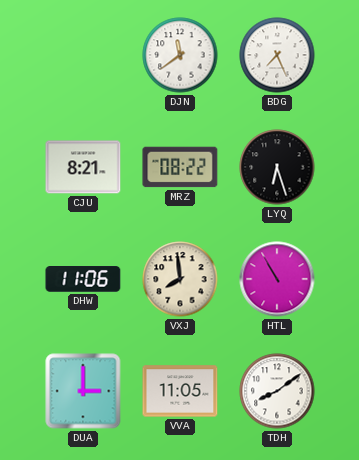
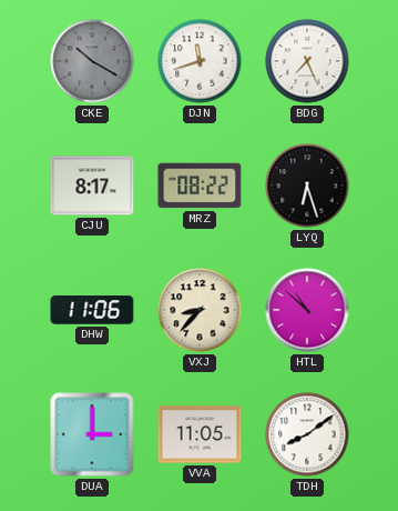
CKE: none -> 10:20 (92, 61)
DJN: 11:39 -> 11:42 (200, 61)
CJU: 8:21 -> 8:17 (92, 186)
VXJ: 7:59 -> 8:37 (200, 310)
HTL: 10:55 -> 10:52 (307, 310)
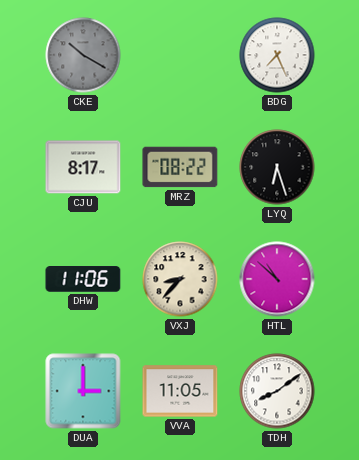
DJN: 11:42 -> none (200, 61)
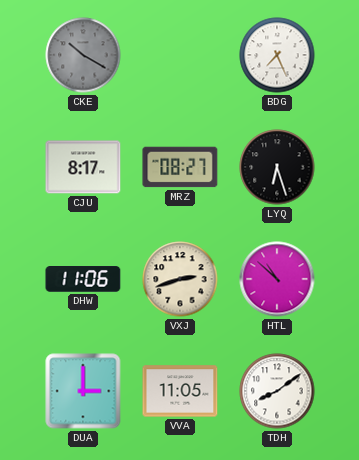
MRZ: 08:22 -> 08:27 (180, 167)
VXJ: 8:37 -> 2:42 (180, 279)
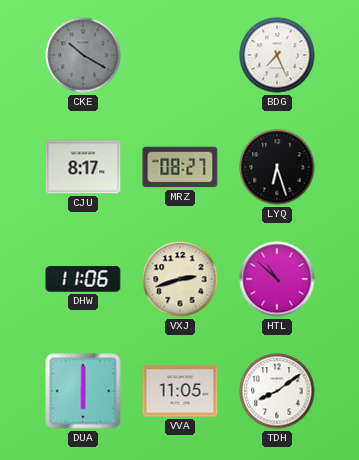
DUA: 3:00 -> 6:00 (83, 391)
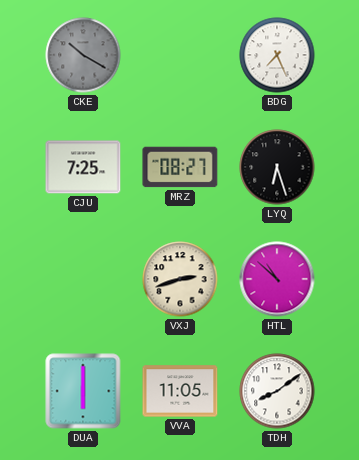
CJU: 8:17 -> 7:25 (83, 167)
DHW: 11:06 -> none (83, 279)
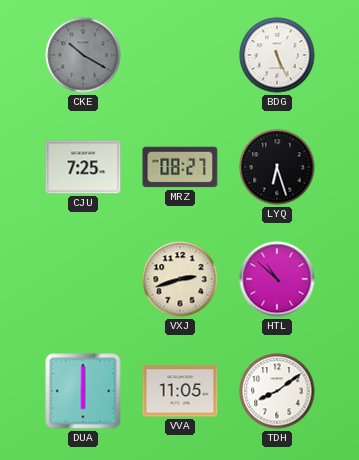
BDG: 7:26 -> 5:26 (277, 55)
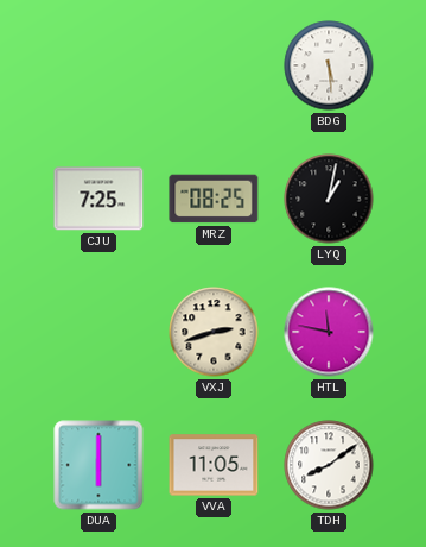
CKE: 10:20 -> none (83, 55)
BDG: 5:26 -> 5:29 (329, 65)
MRZ: 08:27 -> 08:25 (214, 199)
LYQ: 6:27 -> 1:02 (329, 199)
HTL: 10:52 -> 11:47 (329, 332)
